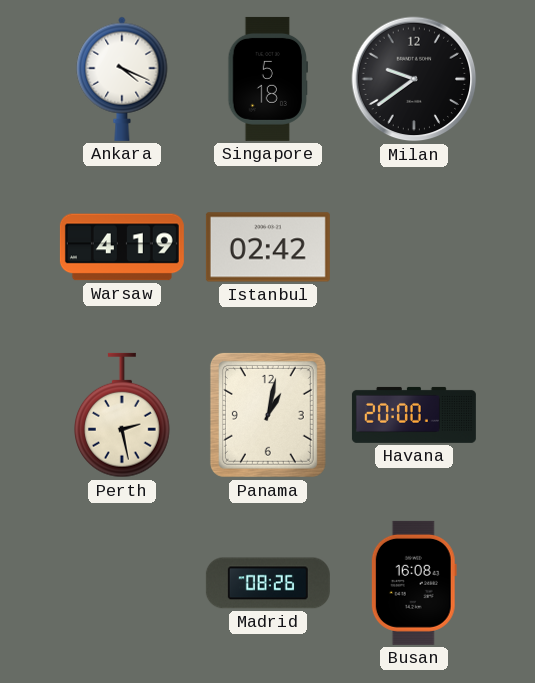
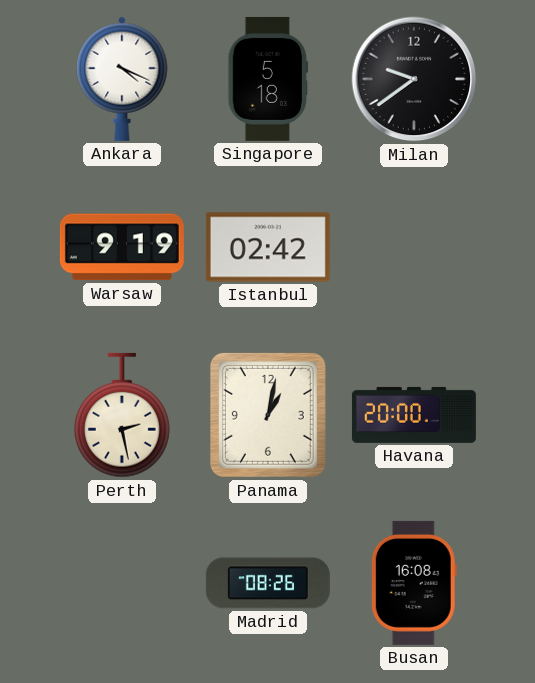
Warsaw: 4:19 -> 9:19 (122, 247)
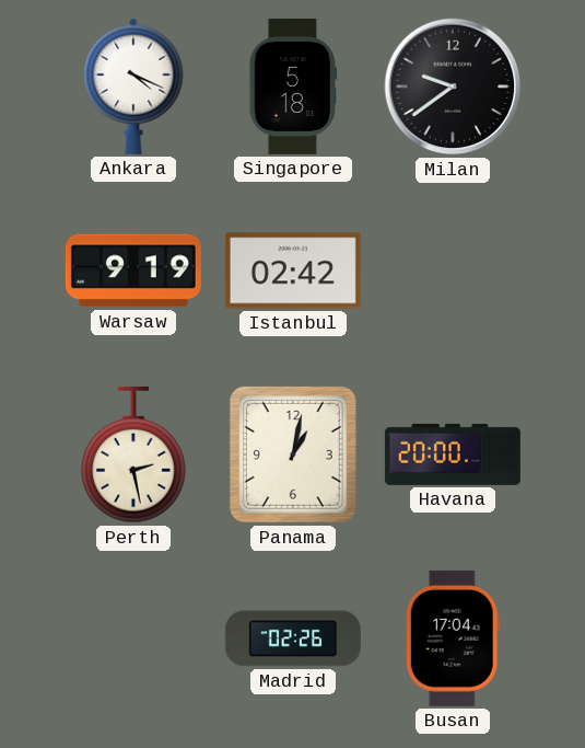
Madrid: 08:26 -> 02:26 (293, 638)
Busan: 16:08 -> 17:04 (453, 638)
